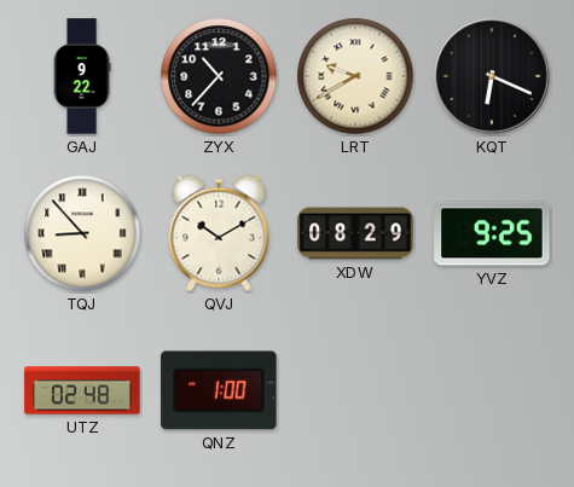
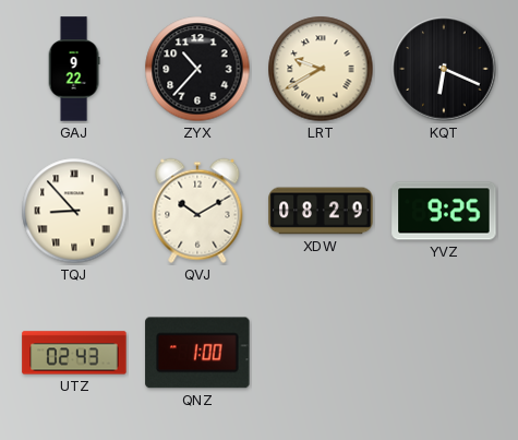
UTZ: 02:48 -> 02:43 (74, 353)
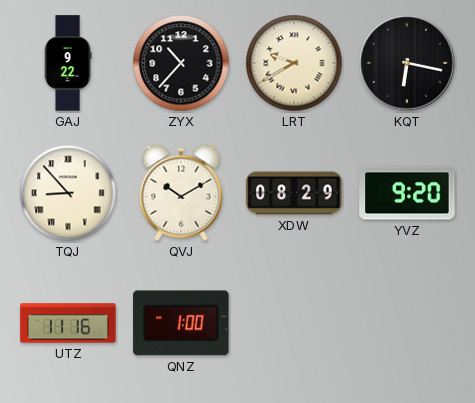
KQT: 6:19 -> 6:17 (407, 63)
YVZ: 9:25 -> 9:20 (407, 193)
UTZ: 02:43 -> 11:16 (68, 323)
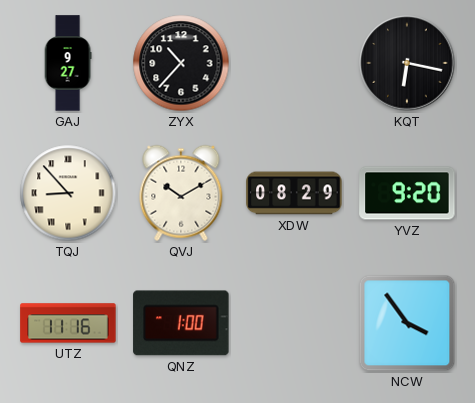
GAJ: 9:22 -> 9:27 (68, 63)
LRT: 9:40 -> none (294, 63)
NCW: none -> 3:54 (407, 323)
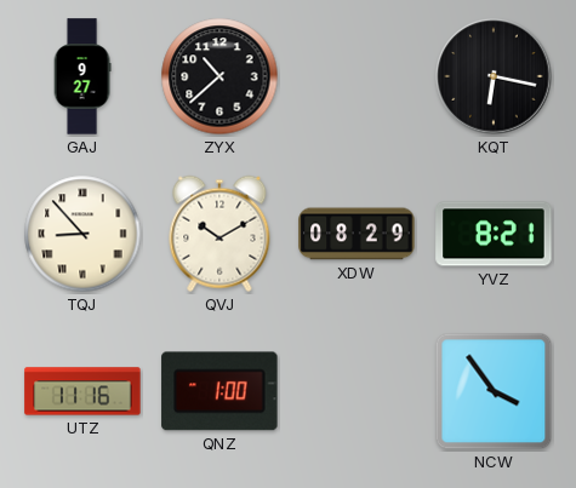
ZYX: 10:37 -> 10:38 (219, 76)
YVZ: 9:20 -> 8:21 (494, 234)
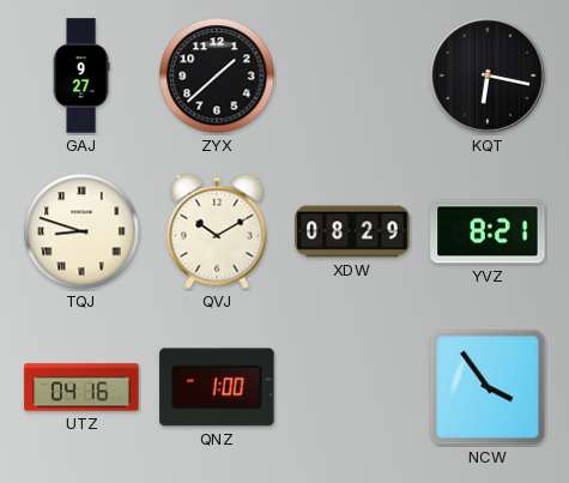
ZYX: 10:38 -> 1:38 (217, 76)
TQJ: 8:53 -> 8:48 (81, 231)
UTZ: 11:16 -> 04:16 (81, 387)
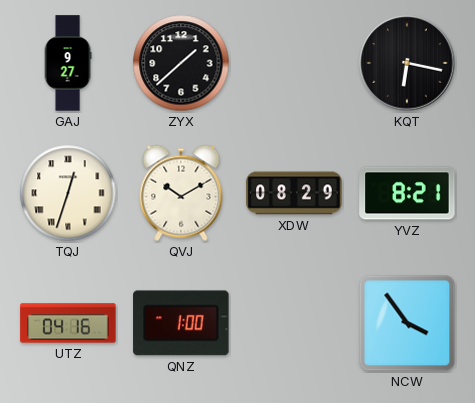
TQJ: 8:48 -> 12:33 (68, 193)
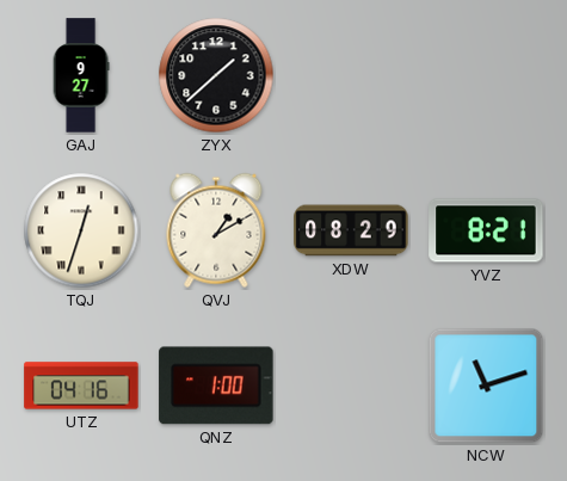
KQT: 6:17 -> none (407, 63)
QVJ: 10:10 -> 1:10 (216, 230)
NCW: 3:54 -> 11:12 (486, 386)
